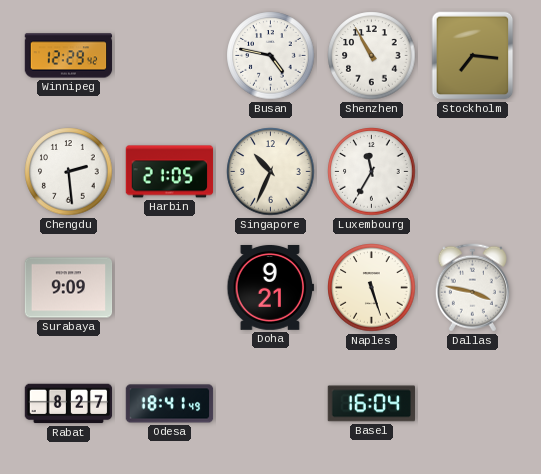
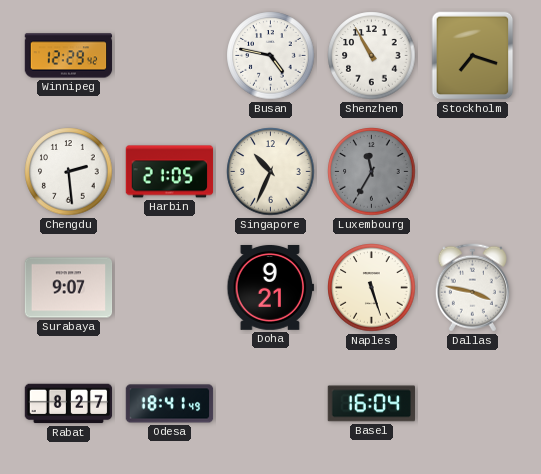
Stockholm: 7:16 -> 7:18 (473, 56)
Luxembourg dial: white -> grey (372, 172)
Surabaya: 9:09 -> 9:07 (69, 288)
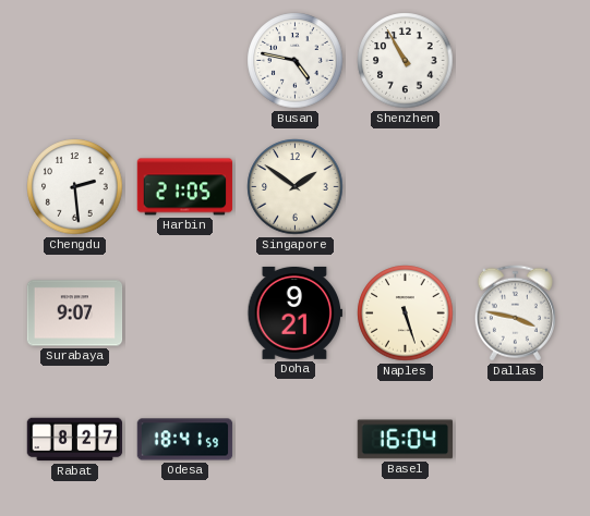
Winnipeg: 12:29 -> none (69, 56)
Stockholm: 7:18 -> none (473, 56)
Singapore: 10:34 -> 1:51 (296, 187)
Luxembourg: 11:35 -> none (372, 172)
Odesa: 18:41:49 -> 18:41:59 (185, 440)
